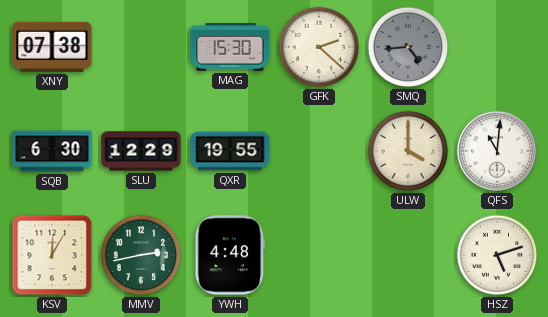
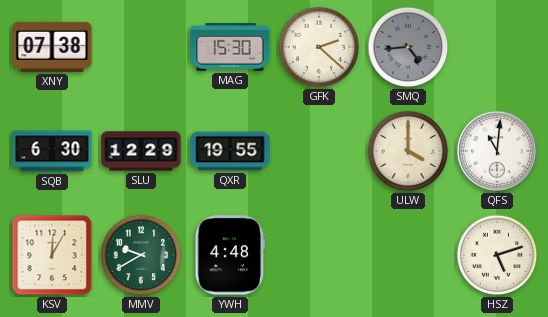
MMV: 2:43 -> 9:40 (141, 255)
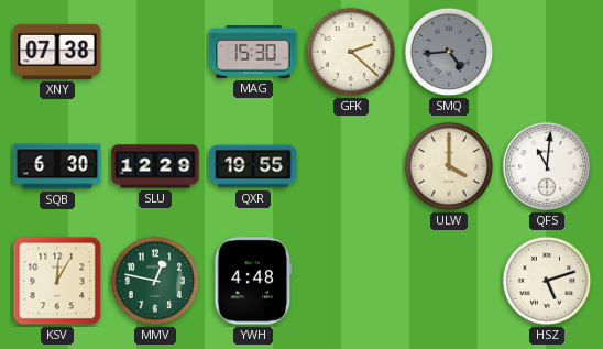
MMV: 9:40 -> 12:47 (155, 281)
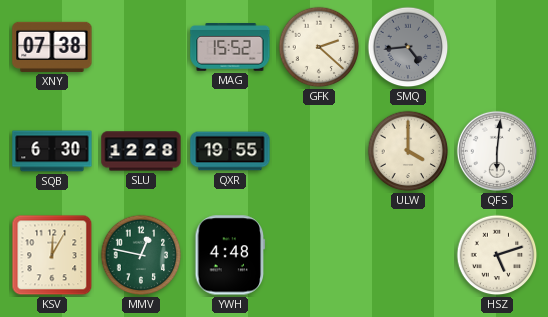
MAG: 15:30 -> 15:52 (230, 48)
SLU: 12:29 -> 12:28 (141, 151)
QFS: 11:01 -> 6:01 (497, 151)
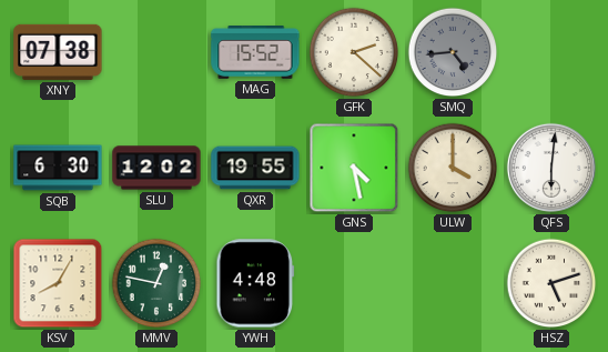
SLU: 12:28 -> 12:02 (156, 168)
GNS: none -> 4:28 (354, 168)
KSV: 12:05 -> 8:05 (58, 283)
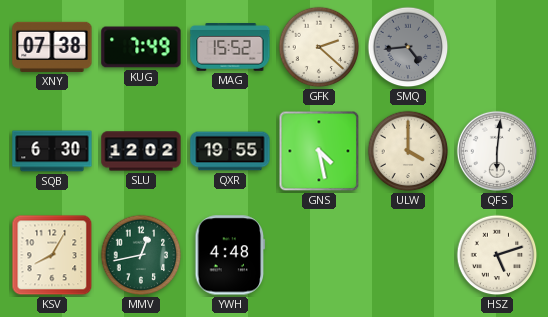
KUG: none -> 7:49 (141, 47)
MMV: 12:47 -> 12:43 (141, 255)
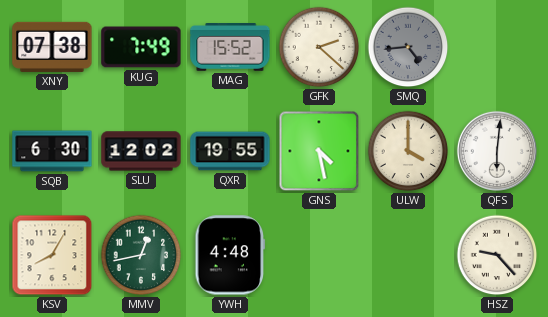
HSZ: 5:12 -> 9:23 (497, 255)
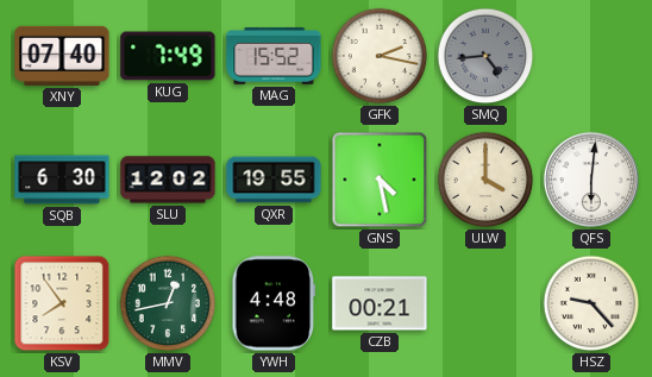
XNY: 07:38 -> 07:40 (62, 56)
GFK: 2:22 -> 2:17 (380, 56)
KSV: 8:05 -> 7:54 (62, 303)
CZB: none -> 00:21 (380, 303)
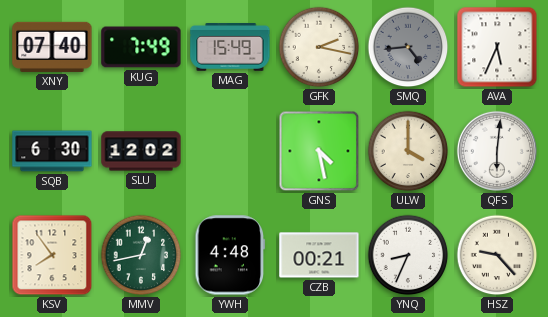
MAG: 15:52 -> 15:49 (230, 48)
AVA: none -> 5:34 (497, 47)
QXR: 19:55 -> none (274, 180)
YNQ: none -> 8:34 (408, 255)
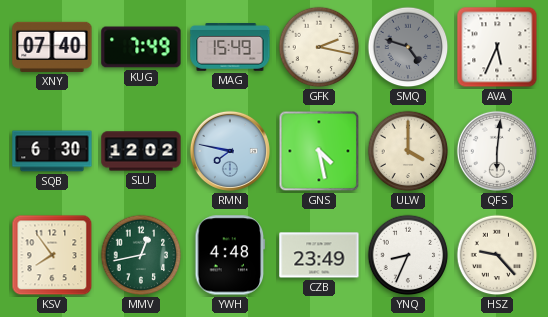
SMQ: 4:44 -> 4:48 (408, 47)
RMN: none -> 7:47 (230, 151)
CZB: 00:21 -> 23:49 (319, 255)
